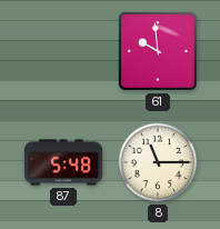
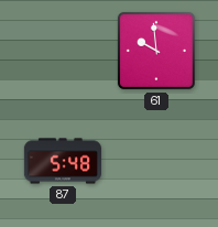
8: 11:15 -> none (158, 162)
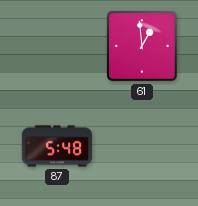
61: 9:59 -> 12:59 (142, 46)
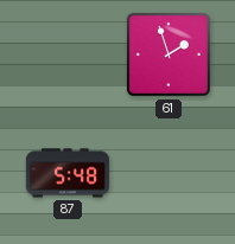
61: 12:59 -> 1:57 (169, 54)
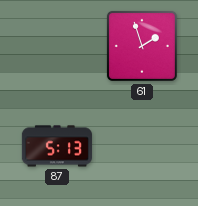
87: 5:48 -> 5:13 (57, 146)
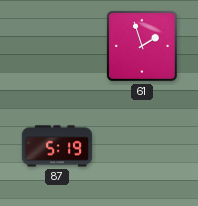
87: 5:13 -> 5:19 (57, 146)
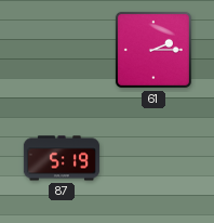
61: 1:57 -> 2:15 (153, 50)
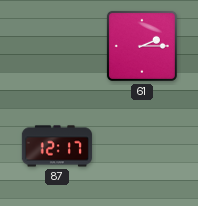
87: 5:19 -> 12:17 (57, 146)
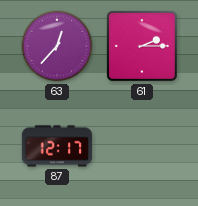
63: none -> 12:37 (57, 46)
